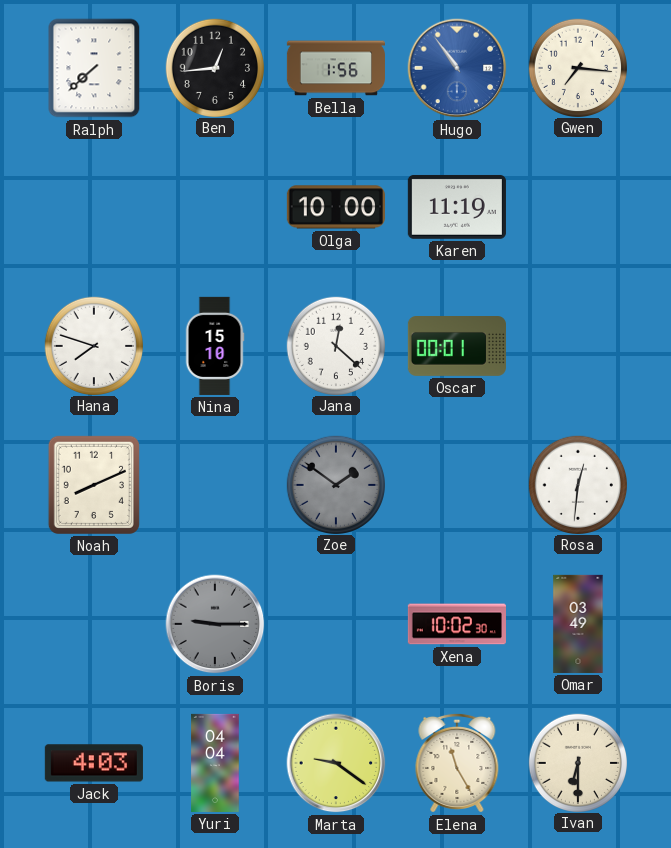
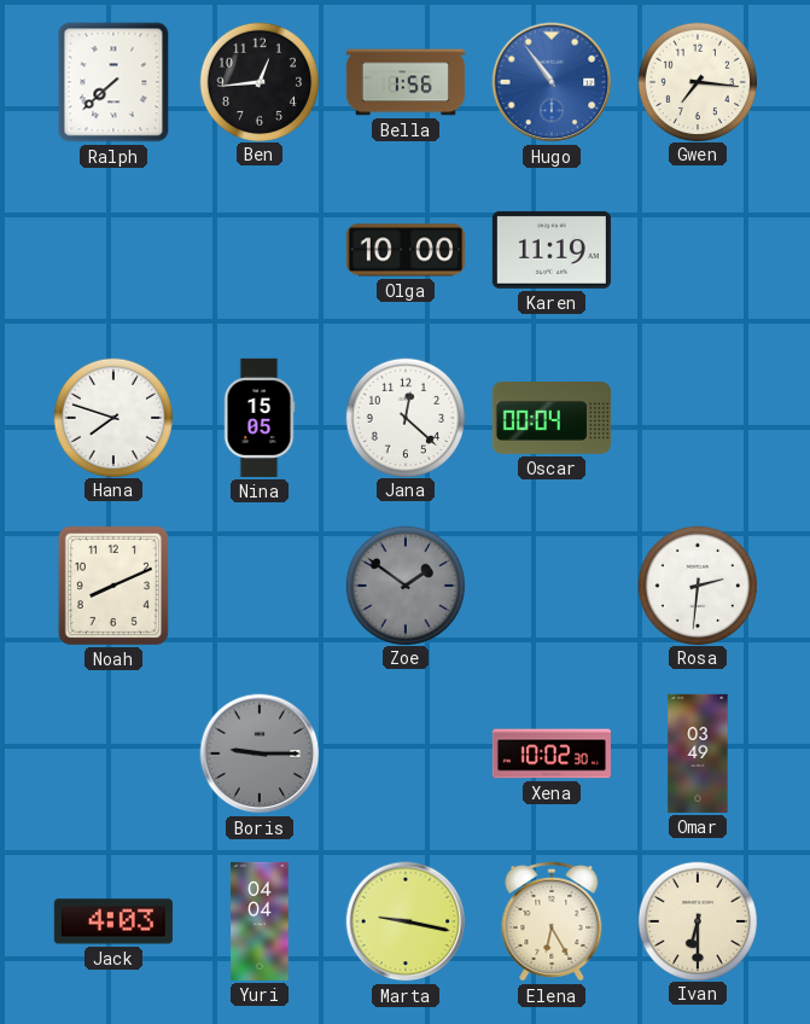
Nina: 15:10 -> 15:05 (260, 418)
Oscar: 00:01 -> 00:04 (552, 419)
Rosa: 12:31 -> 2:31 (697, 584)
Marta: 9:21 -> 9:17 (406, 921)
Elena: 11:25 -> 6:25 (552, 921)
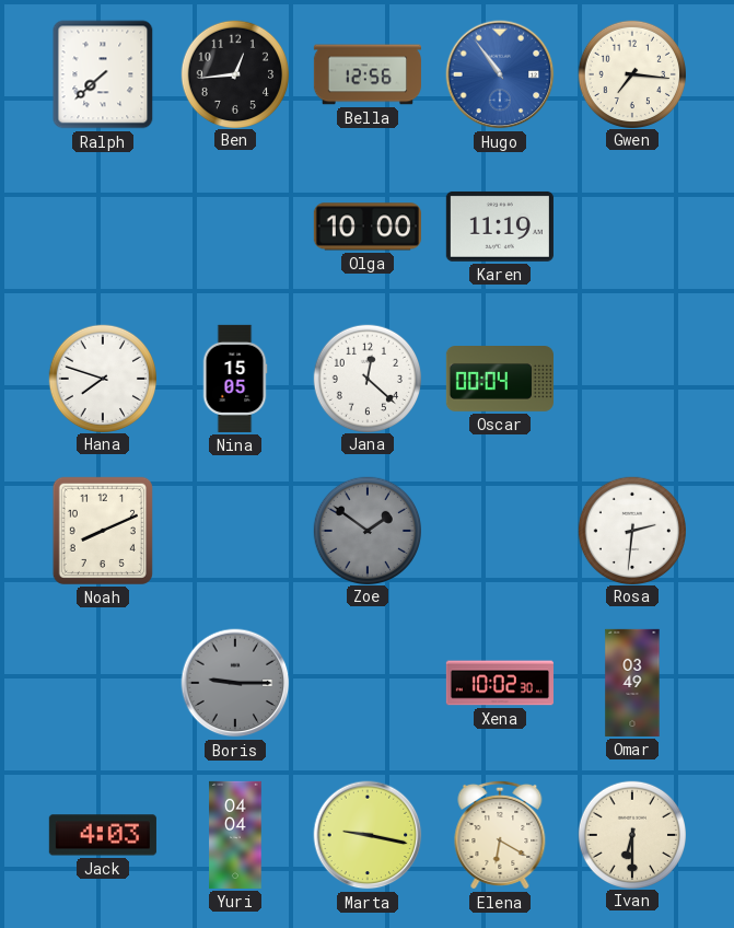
Bella: 1:56 -> 12:56 (368, 74)
Elena: 6:25 -> 6:20 (500, 835)
